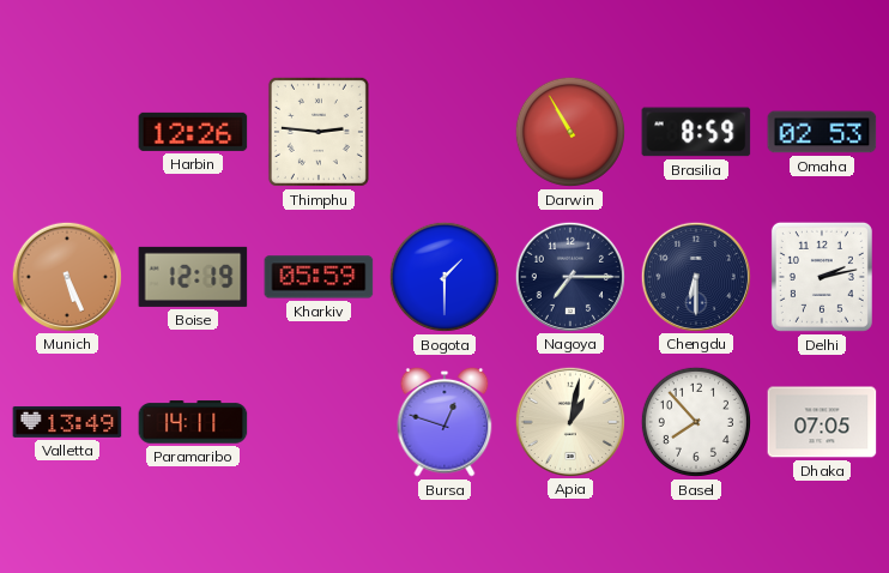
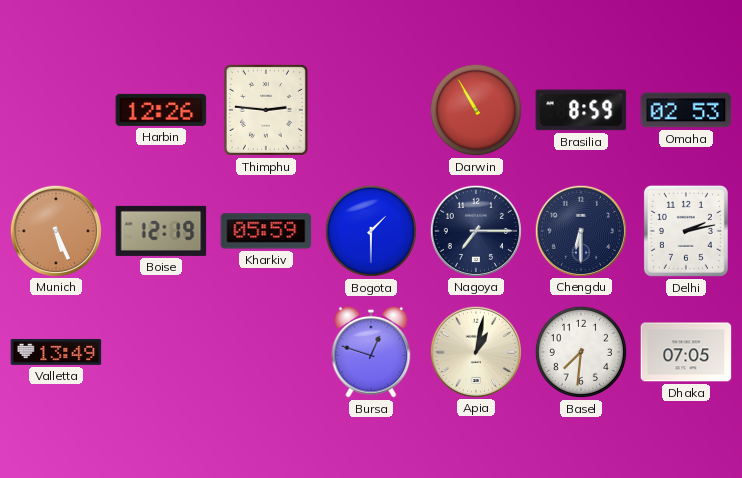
Paramaribo: 14:11 -> none (193, 422)
Basel: 7:53 -> 7:31 (581, 352)
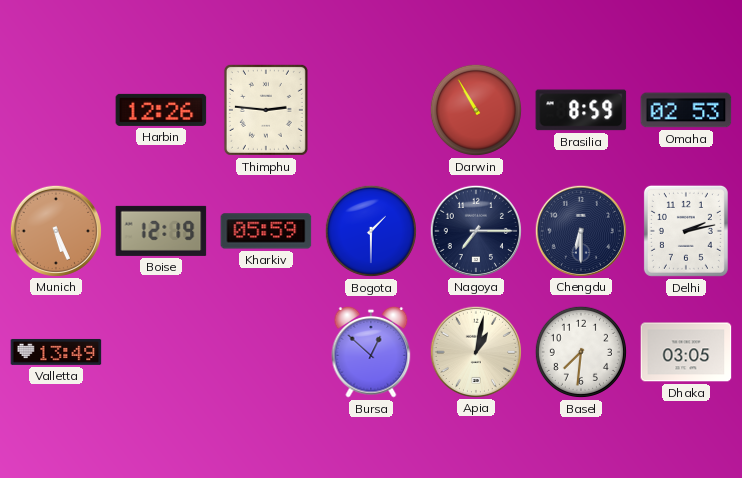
Bursa: 12:48 -> 12:52 (371, 352)
Dhaka: 07:05 -> 03:05 (686, 352)
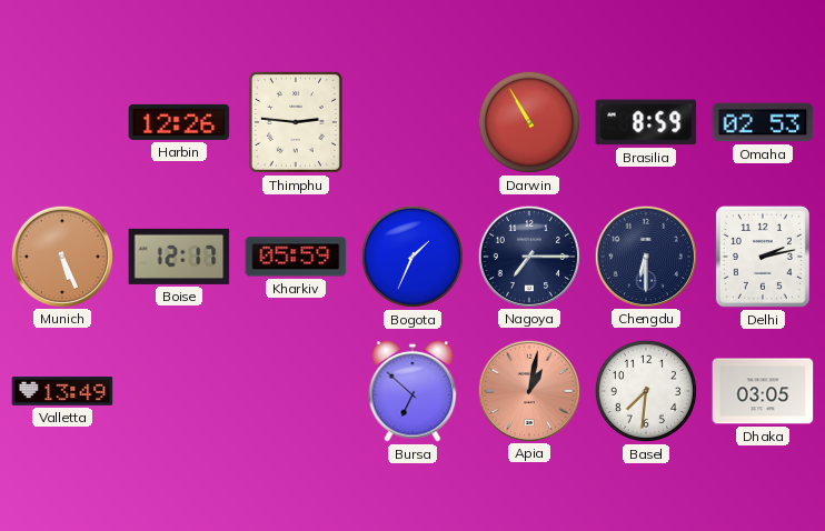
Boise: 12:19 -> 12:17 (179, 257)
Bogota: 1:30 -> 1:34 (412, 257)
Bursa: 12:52 -> 6:52 (412, 391)
Apia dial: cream -> salmon (528, 390)
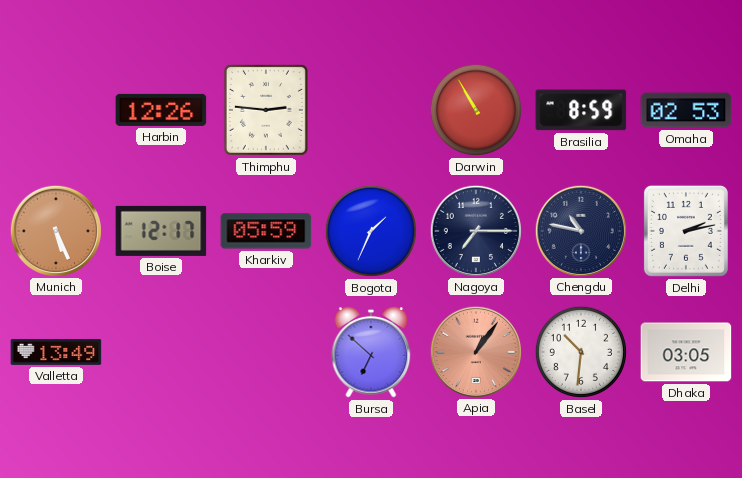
Chengdu: 6:30 -> 10:47 (580, 230)
Apia: 1:02 -> 1:06 (475, 351)
Basel: 7:31 -> 10:31 (581, 352)
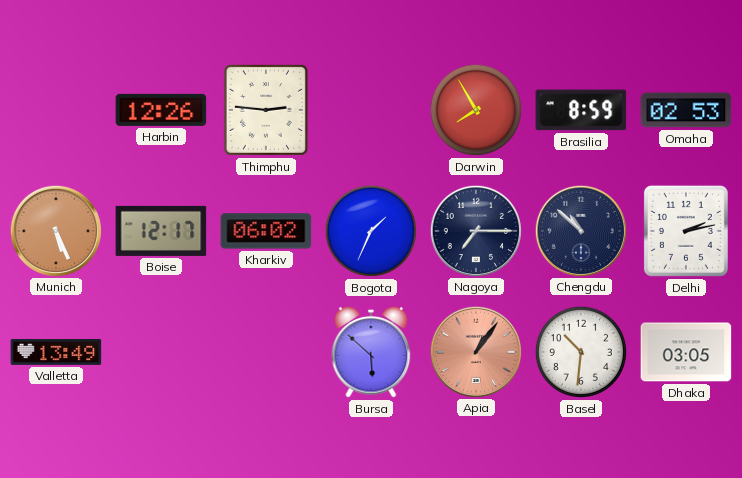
Darwin: 10:55 -> 7:55 (476, 110)
Kharkiv: 05:59 -> 06:02 (266, 231)
Chengdu: 10:47 -> 10:52 (580, 230)
Bursa: 6:52 -> 5:52 (371, 352)
